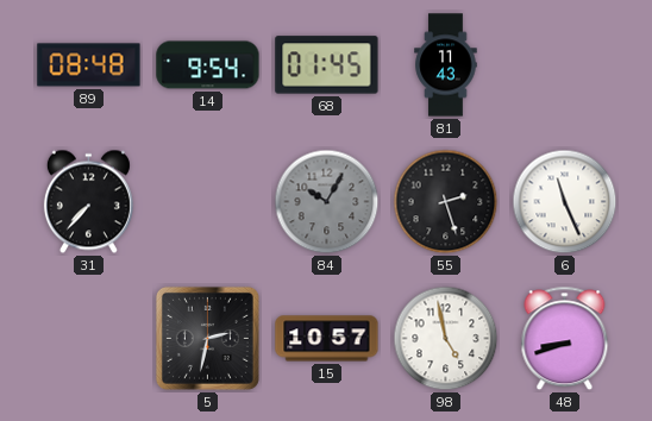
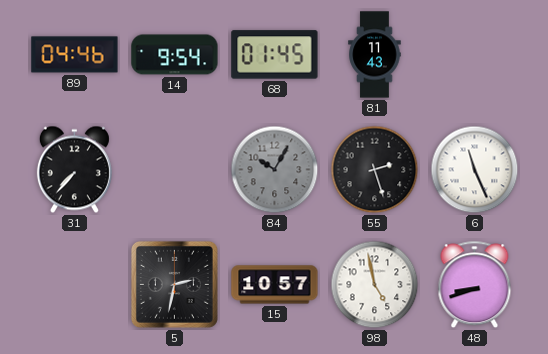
89: 08:48 -> 04:46 (75, 55)
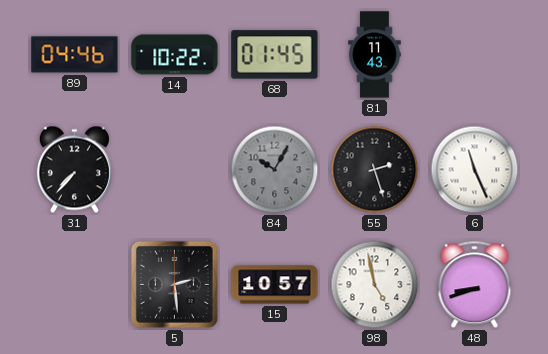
14: 9:54 -> 10:22 (175, 55)
5: 2:32 -> 2:29 (174, 284)
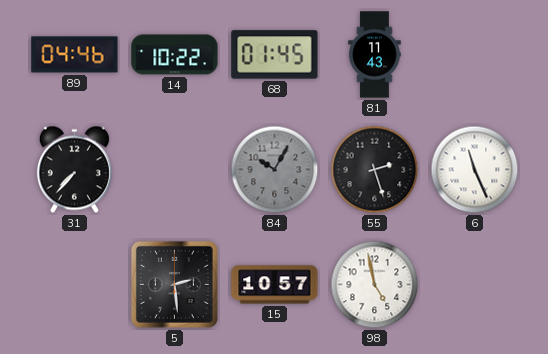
48: 8:42 -> none (475, 285)
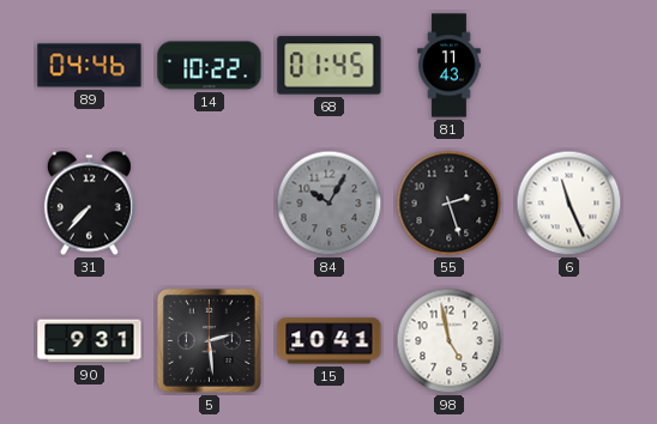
90: none -> 9:31 (90, 341)
15: 10:57 -> 10:41 (330, 341)
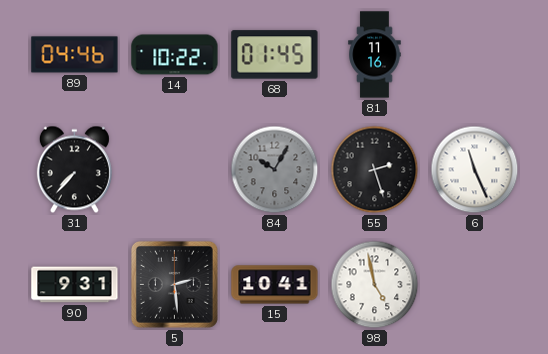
81: 11:43 -> 11:16 (375, 55)
